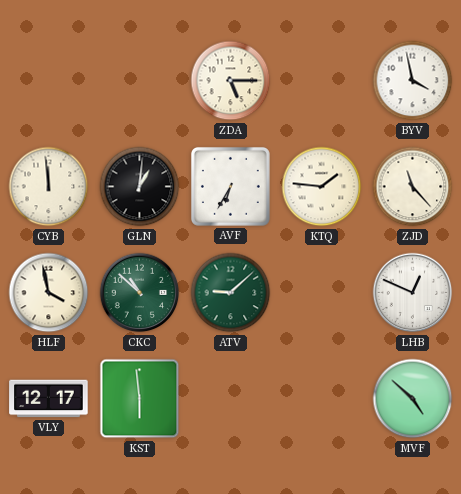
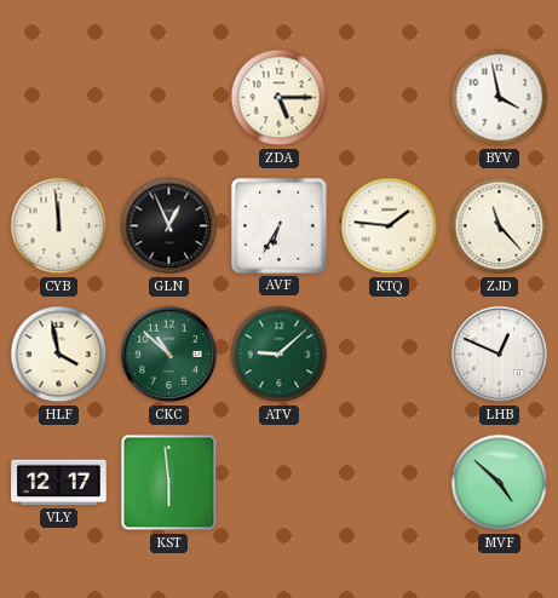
GLN: 1:01 -> 12:56 (169, 226)
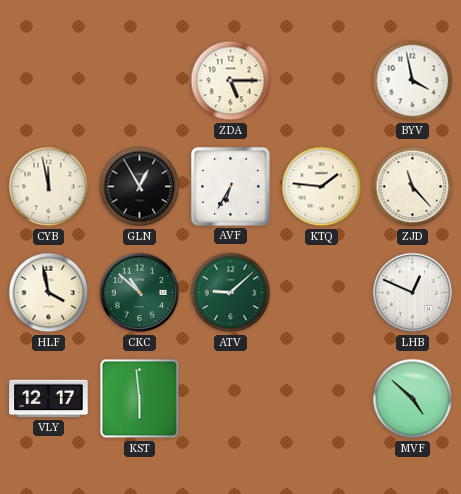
CYB: 11:59 -> 11:58 (49, 187)
GLN: 12:56 -> 12:55 (140, 187)
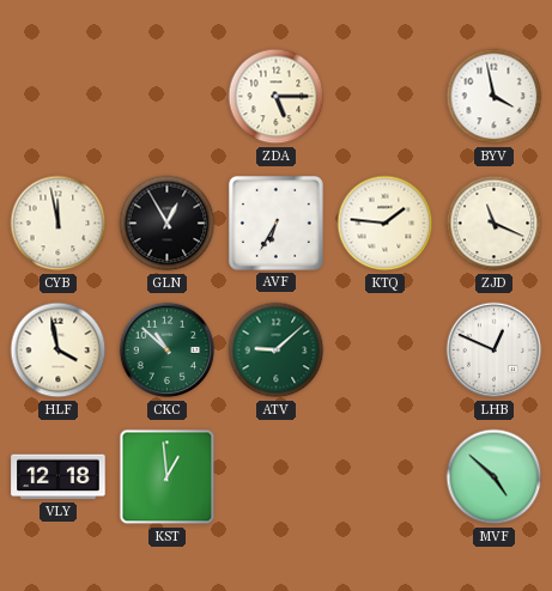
ZJD: 11:23 -> 11:19 (495, 224)
VLY: 12:17 -> 12:18 (59, 477)
KST: 5:59 -> 12:59 (168, 477)
